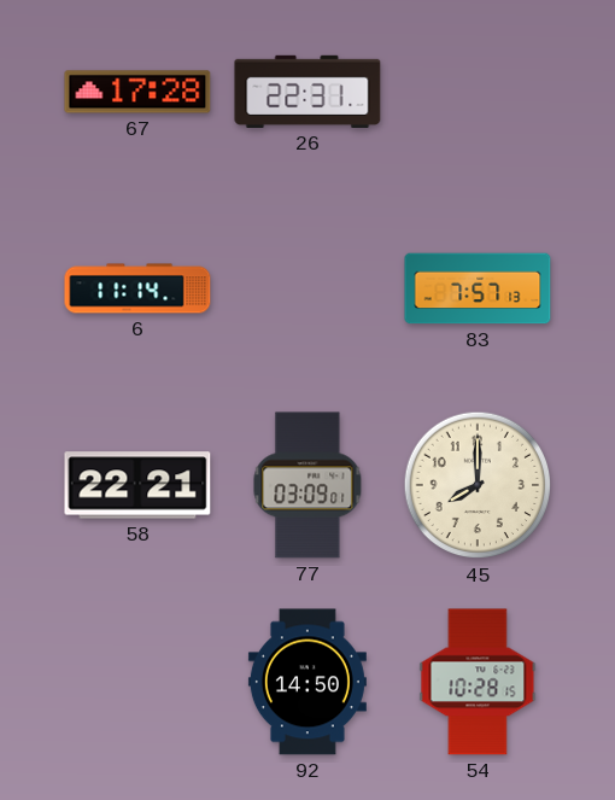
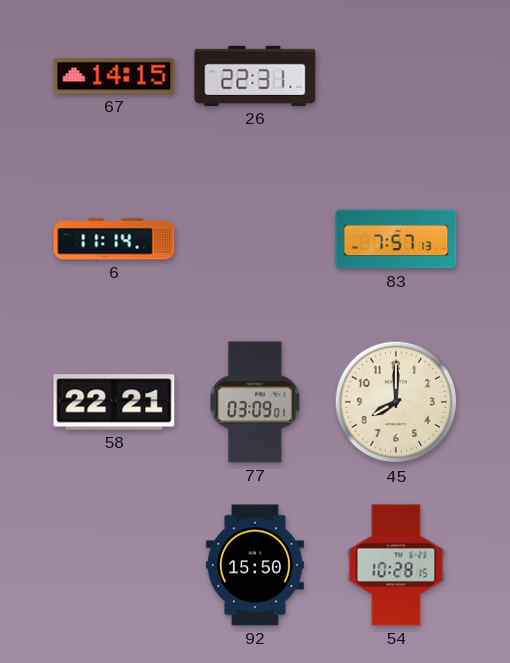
67: 17:28 -> 14:15 (114, 76)
92: 14:50 -> 15:50 (255, 565)
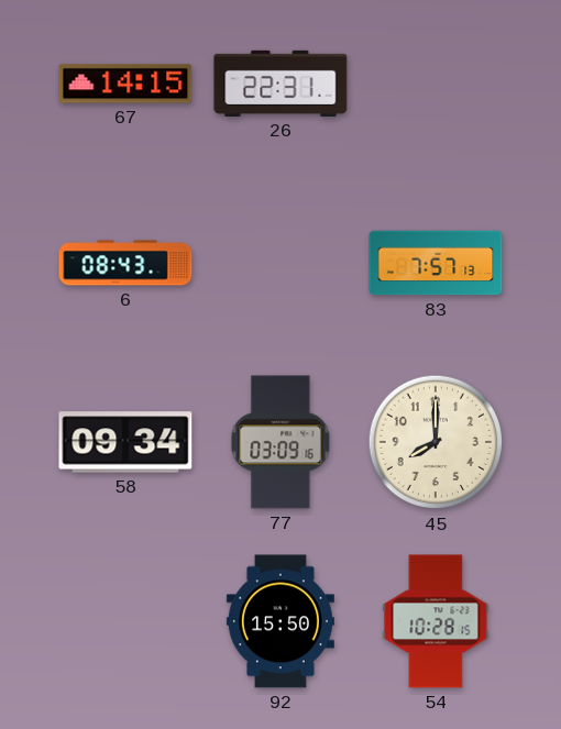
6: 11:14 -> 08:43 (125, 263)
58: 22:21 -> 09:34 (125, 442)
77: 03:09:01 -> 03:09:16 (280, 442)
